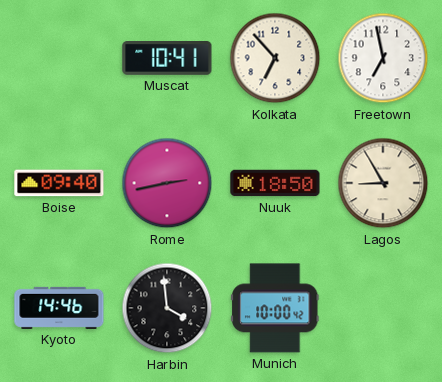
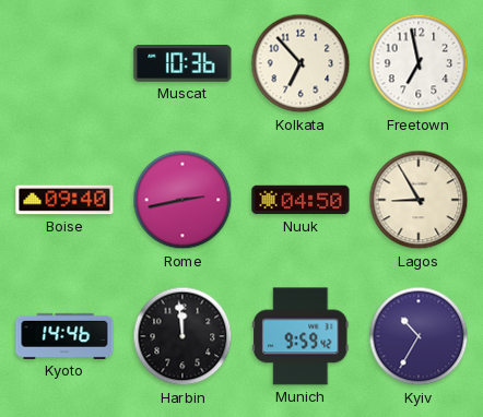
Muscat: 10:41 -> 10:36 (182, 64)
Nuuk: 18:50 -> 04:50 (301, 200)
Harbin: 3:59 -> 11:59 (182, 336)
Munich: 10:00 -> 9:59 (301, 336)
Kyiv: none -> 10:35 (419, 336)
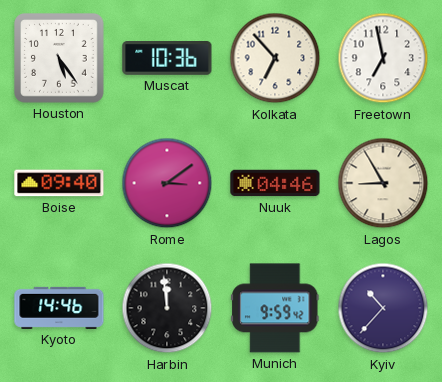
Houston: none -> 5:24 (60, 59)
Rome: 2:43 -> 3:09 (167, 183)
Nuuk: 04:50 -> 04:46 (275, 183)
Kyiv: 10:35 -> 10:37 (383, 308)
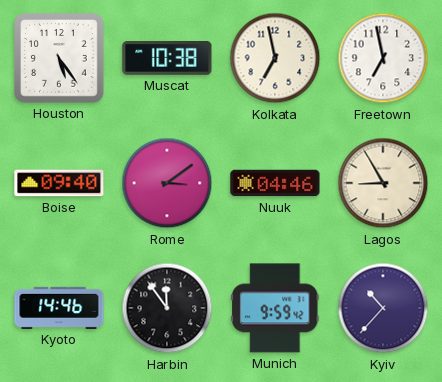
Muscat: 10:36 -> 10:38 (167, 59)
Kolkata: 6:53 -> 6:58 (275, 58)
Harbin: 11:59 -> 11:54 (167, 308)
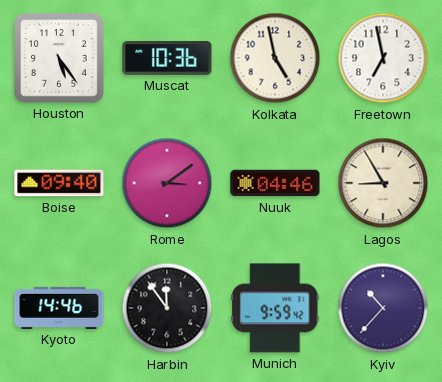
Muscat: 10:38 -> 10:36 (167, 59)
Kolkata: 6:58 -> 4:58 (275, 58)
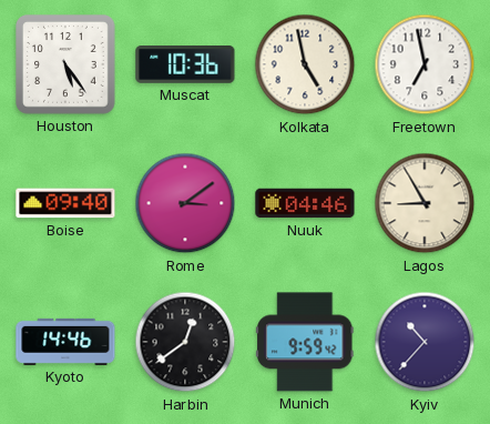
Harbin: 11:54 -> 12:39 (185, 342)
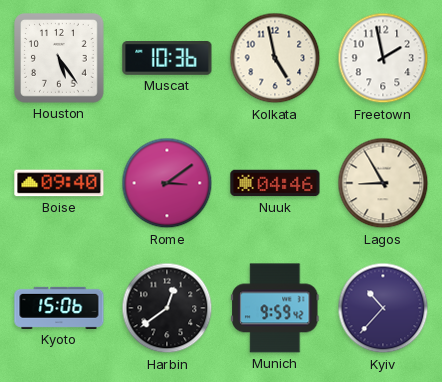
Freetown: 6:58 -> 1:58 (383, 58)
Kyoto: 14:46 -> 15:06 (59, 308)
